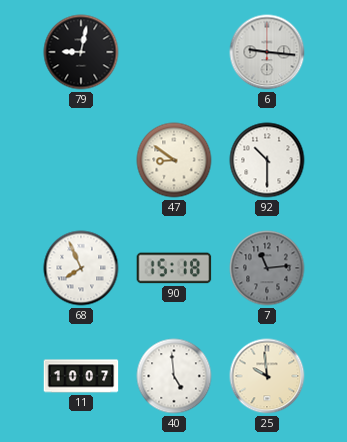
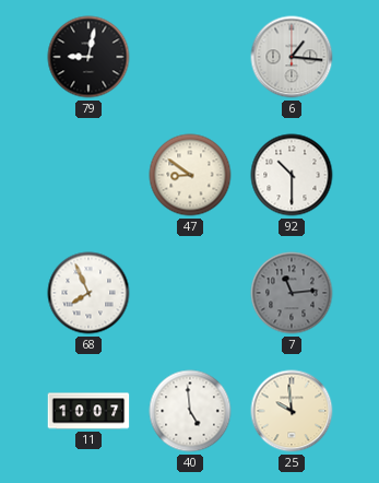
6: 9:16 -> 1:16 (292, 57)
90: 15:18 -> none (174, 268)
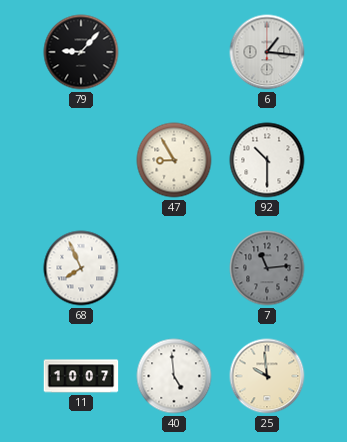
79: 9:02 -> 9:07 (81, 52)
47: 8:51 -> 8:55 (174, 160)
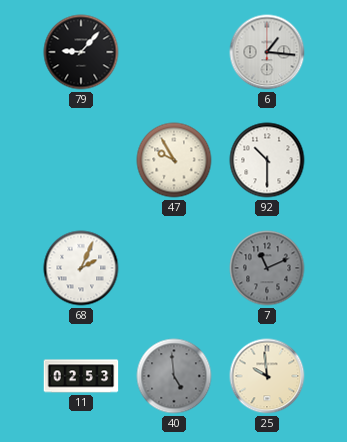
47: 8:55 -> 9:55 (174, 160)
68: 7:56 -> 2:04 (81, 268)
7: 11:14 -> 11:11 (267, 268)
11: 10:07 -> 02:53 (81, 376)
40 dial: white -> grey (174, 376)
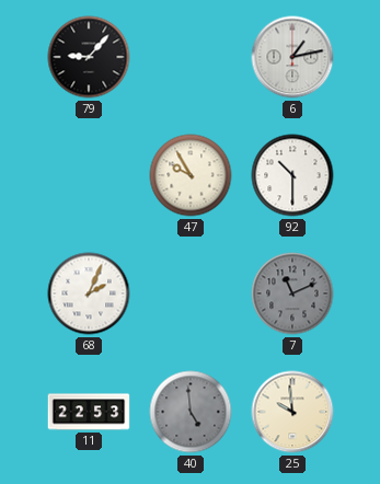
6: 1:16 -> 1:13 (292, 57)
11: 02:53 -> 22:53 (89, 412)
